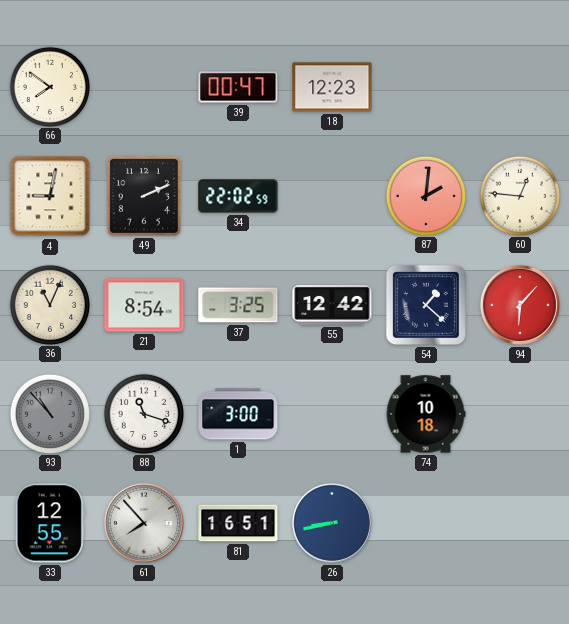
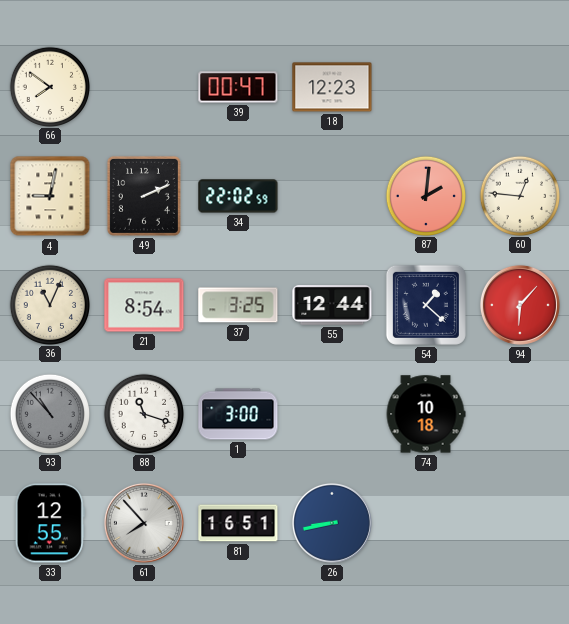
55: 12:42 -> 12:44 (332, 306)
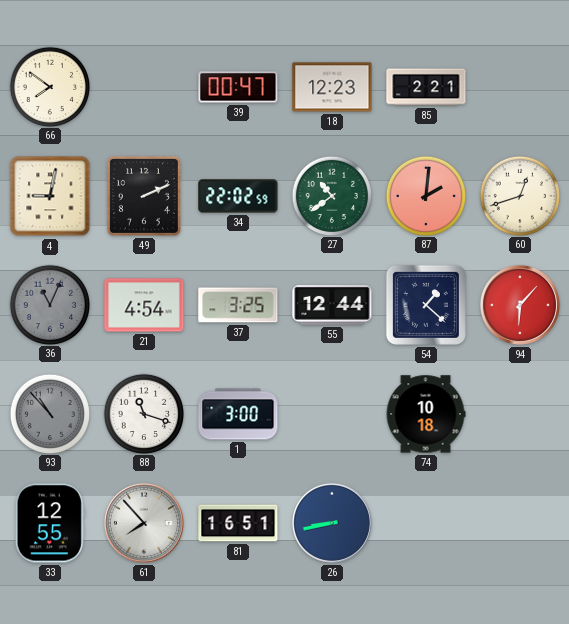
85: none -> 2:21 (426, 87)
27: none -> 10:39 (331, 195)
60: 12:46 -> 12:42 (519, 195)
36 dial: cream -> grey (49, 304)
21: 8:54 -> 4:54 (144, 305)
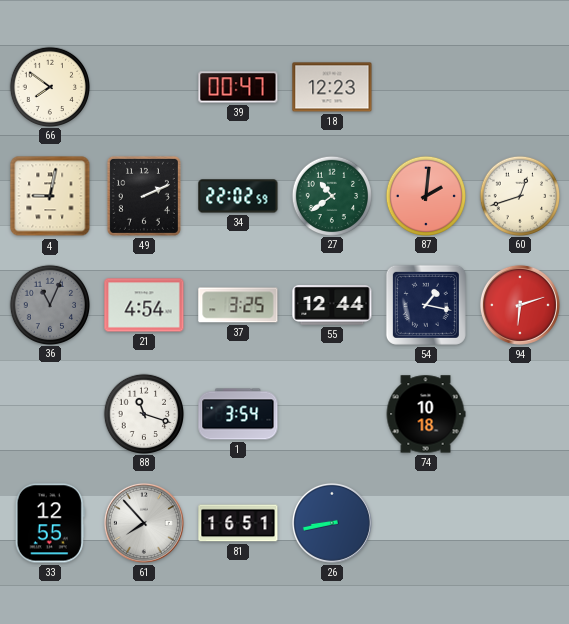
85: 2:21 -> none (426, 87)
54: 1:22 -> 1:17 (426, 305)
94: 6:07 -> 6:12 (520, 305)
93: 10:53 -> none (49, 413)
1: 3:00 -> 3:54 (238, 414)
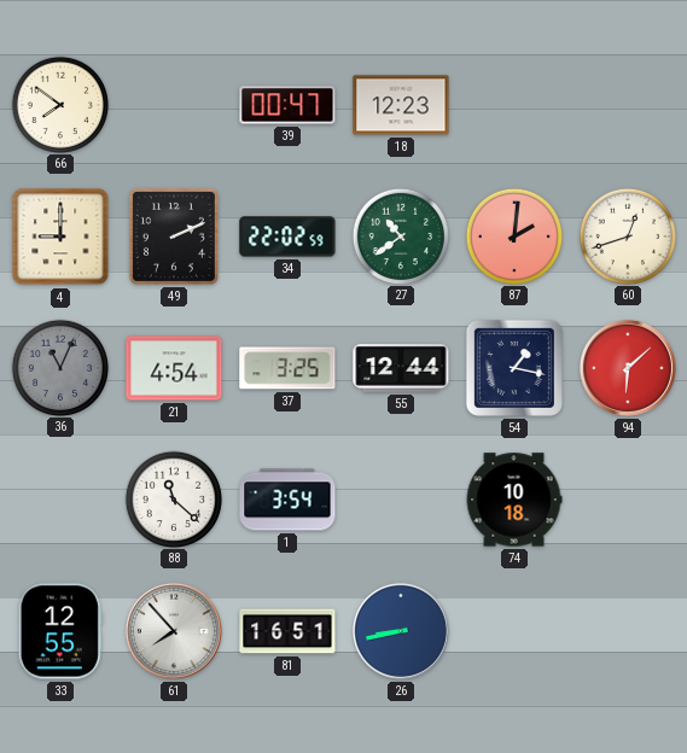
4: 9:02 -> 9:00 (60, 237)
94: 6:12 -> 6:08 (628, 368)
88: 11:18 -> 11:22 (173, 498)
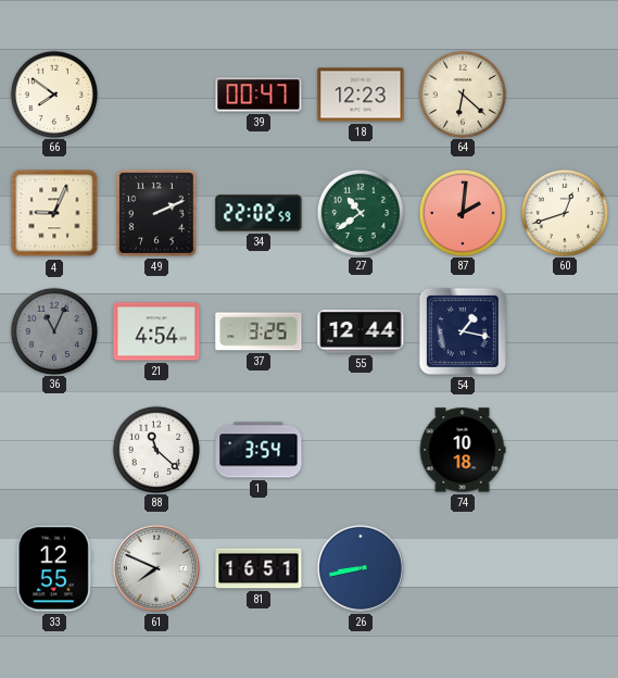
64: none -> 6:22 (462, 93)
4: 9:00 -> 9:04 (54, 213)
94: 6:08 -> none (628, 368)
61: 7:53 -> 7:49 (156, 568)
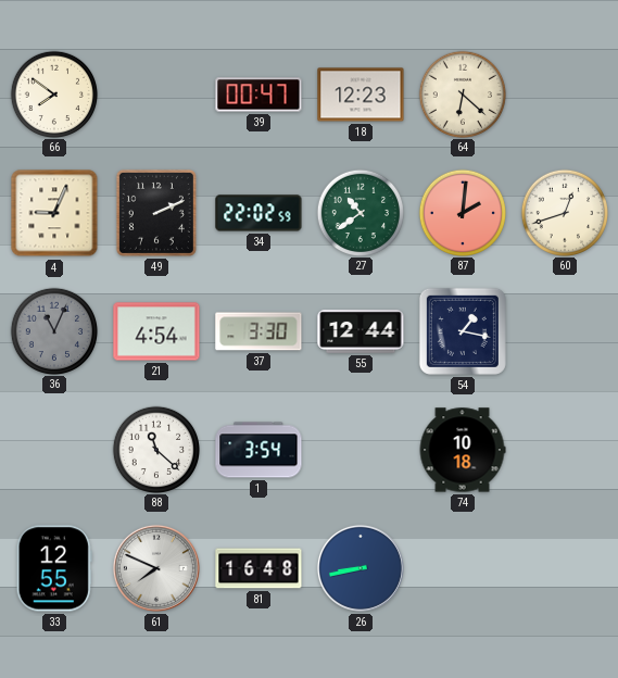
37: 3:25 -> 3:30 (258, 331)
81: 16:51 -> 16:48 (258, 568)
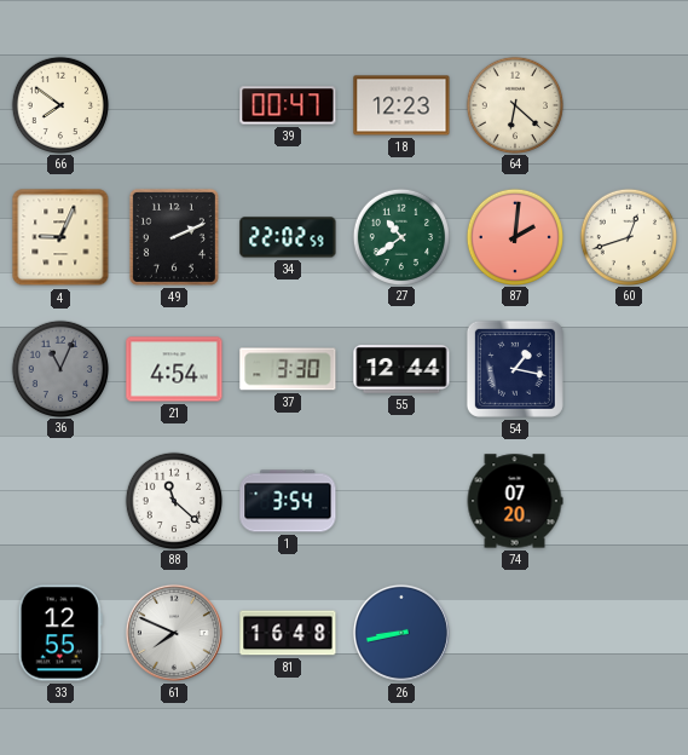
74: 10:18 -> 07:20 (515, 501)
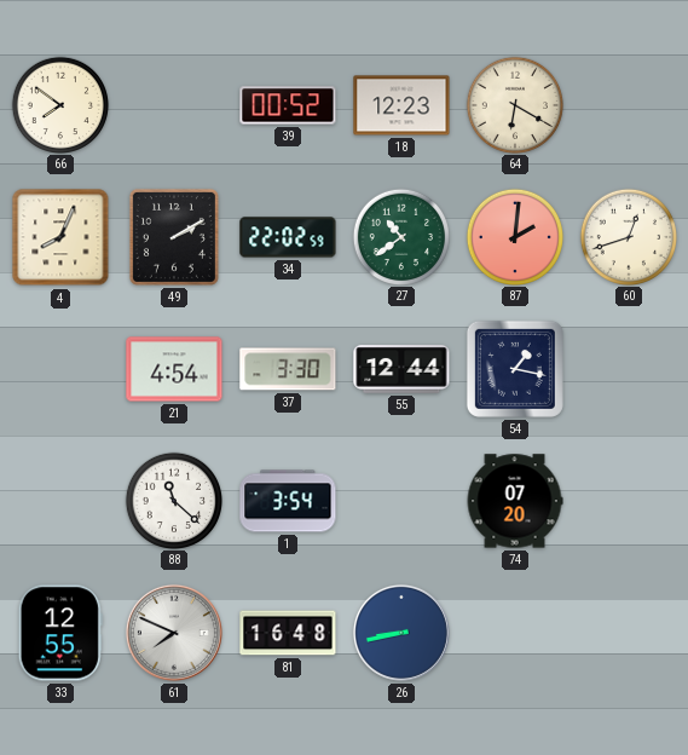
39: 00:47 -> 00:52 (288, 105)
64: 6:22 -> 6:20 (514, 104)
4: 9:04 -> 8:04 (60, 237)
49: 2:11 -> 2:10 (174, 237)
36: 11:04 -> none (59, 368)
